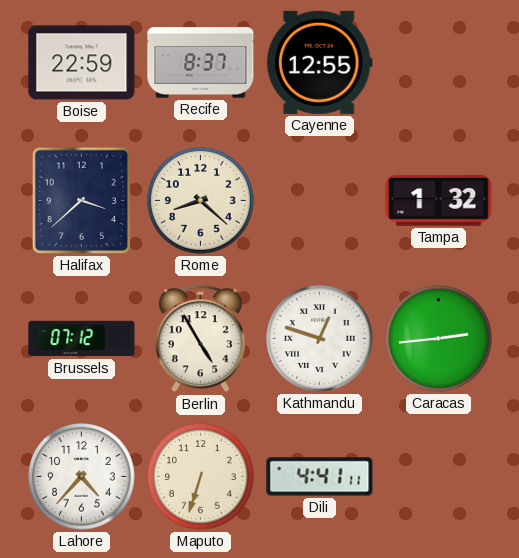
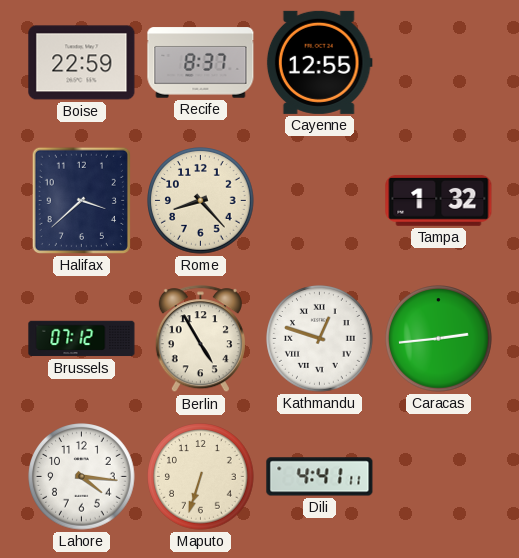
Rome: 8:22 -> 8:23 (201, 201)
Lahore: 4:37 -> 4:16 (82, 477)
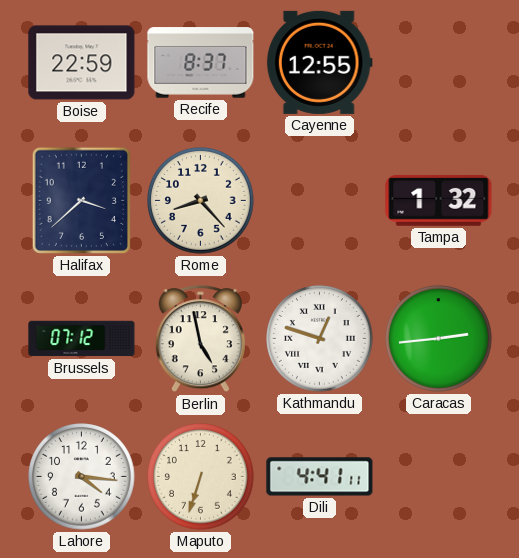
Berlin: 4:55 -> 4:58 (200, 339)
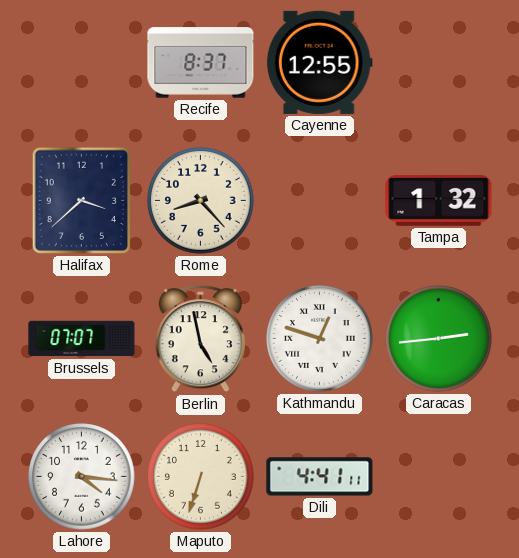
Boise: 22:59 -> none (82, 63)
Brussels: 07:12 -> 07:07 (82, 339)
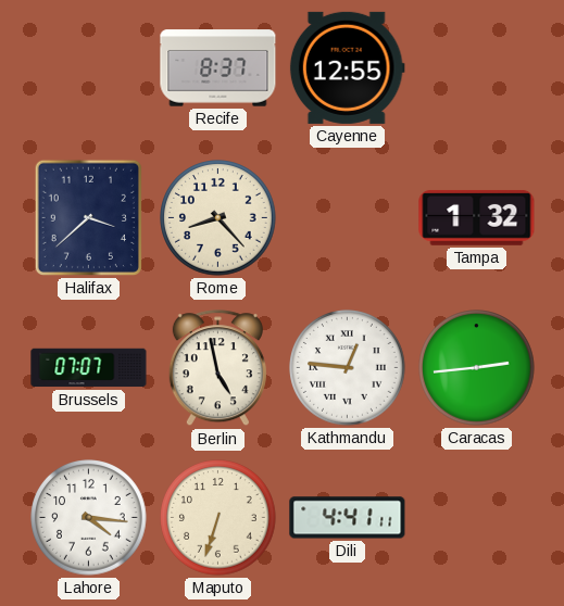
Kathmandu: 12:48 -> 12:46 (348, 368)
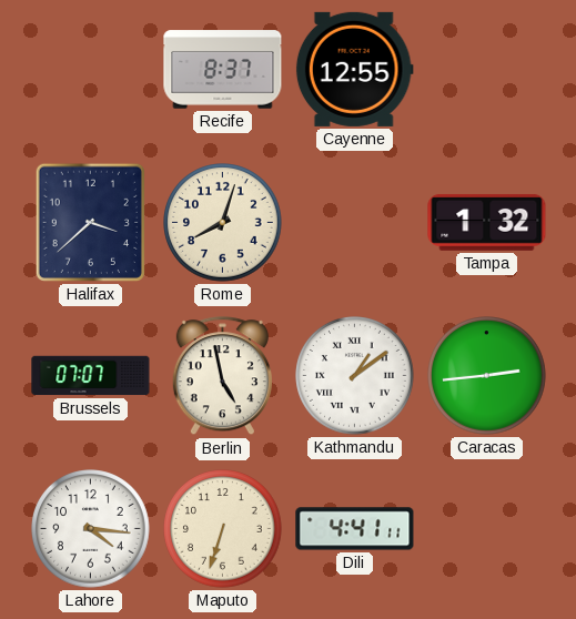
Rome: 8:23 -> 8:03 (223, 223)
Kathmandu: 12:46 -> 1:09 (355, 376)
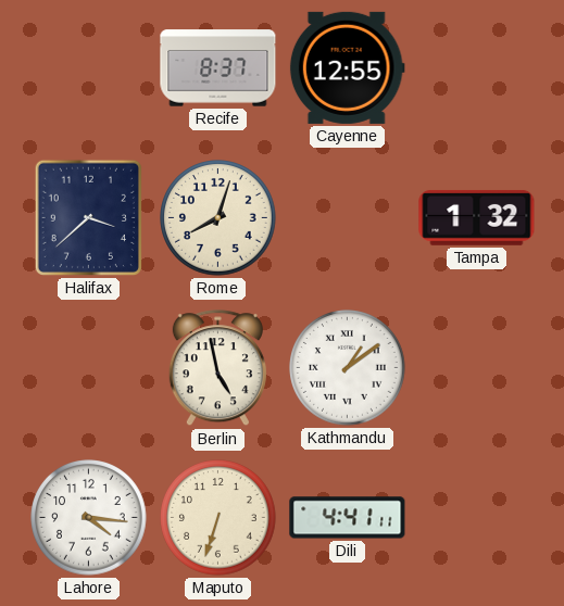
Brussels: 07:07 -> none (91, 376)
Caracas: 2:44 -> none (487, 376)
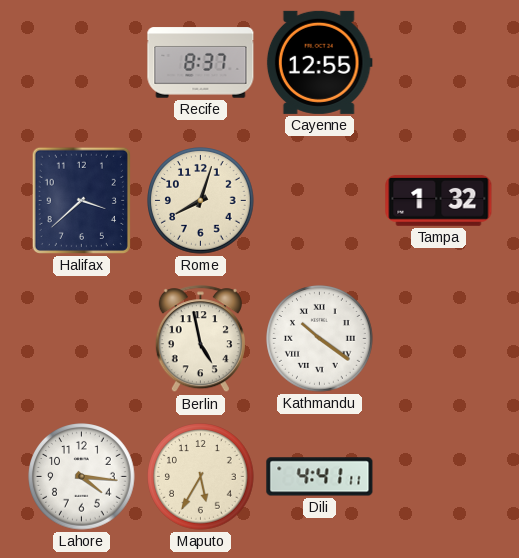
Kathmandu: 1:09 -> 10:21 (320, 339)
Maputo: 6:33 -> 5:35 (201, 477)
